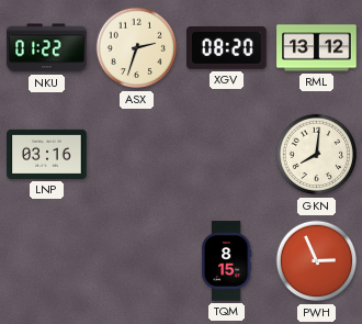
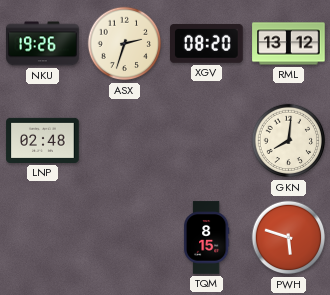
NKU: 01:22 -> 19:26 (43, 44)
LNP: 03:16 -> 02:48 (43, 140)
PWH: 2:56 -> 5:48 (289, 238)
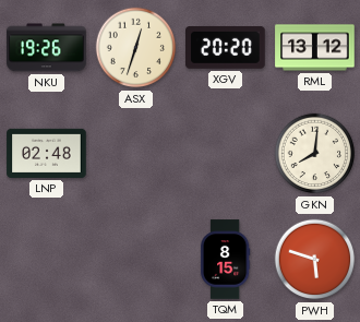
ASX: 2:33 -> 12:33 (136, 48)
XGV: 08:20 -> 20:20 (226, 47)
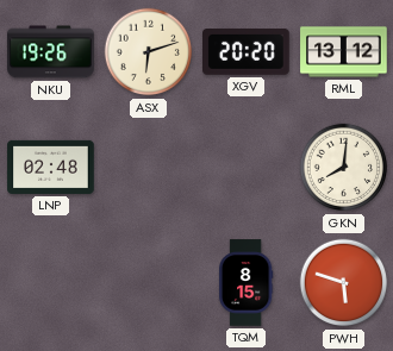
ASX: 12:33 -> 6:12 (149, 52)
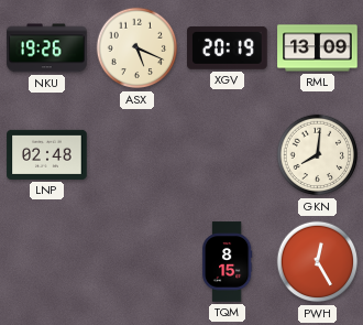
ASX: 6:12 -> 5:19 (137, 48)
XGV: 20:20 -> 20:19 (228, 47)
RML: 13:12 -> 13:09 (318, 48)
PWH: 5:48 -> 12:25 (318, 262)
